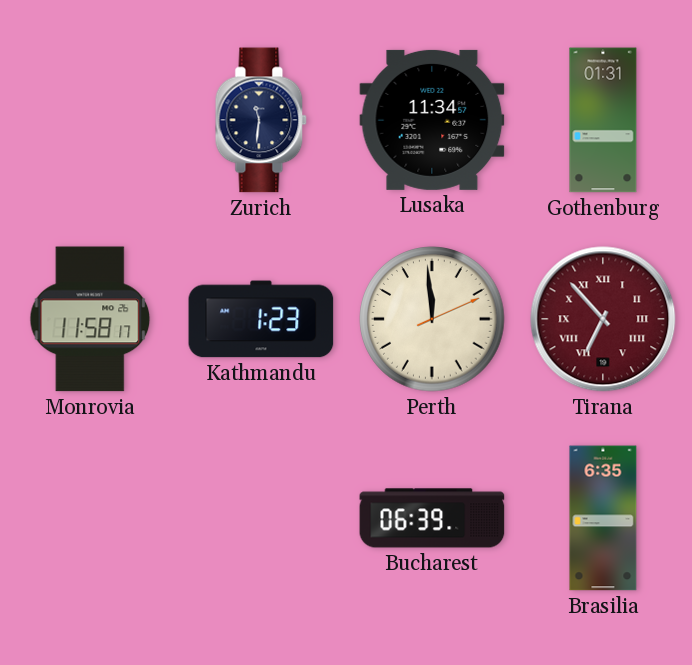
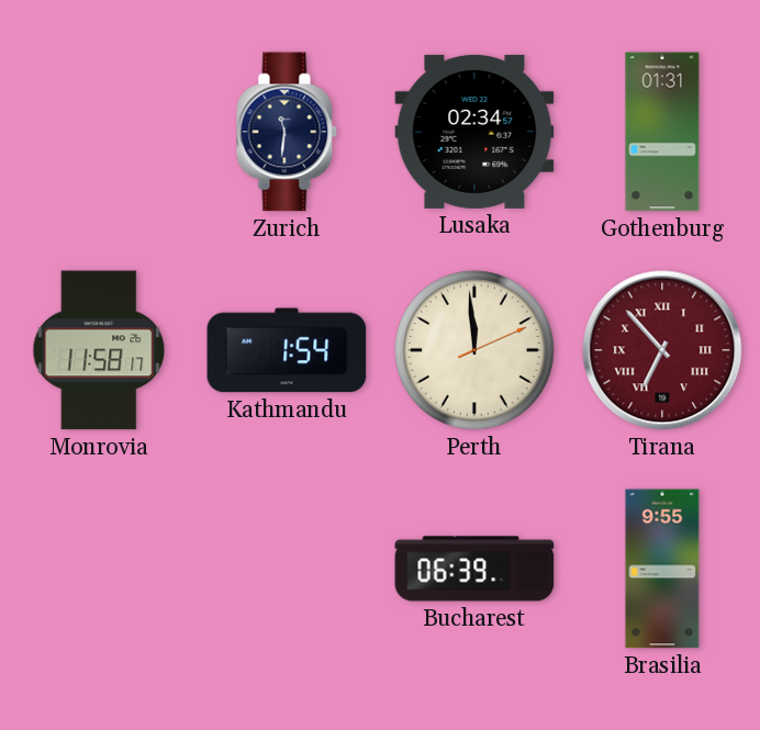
Lusaka: 11:34 -> 02:34 (474, 132)
Kathmandu: 1:23 -> 1:54 (287, 350)
Brasilia: 6:35 -> 9:55 (662, 569)
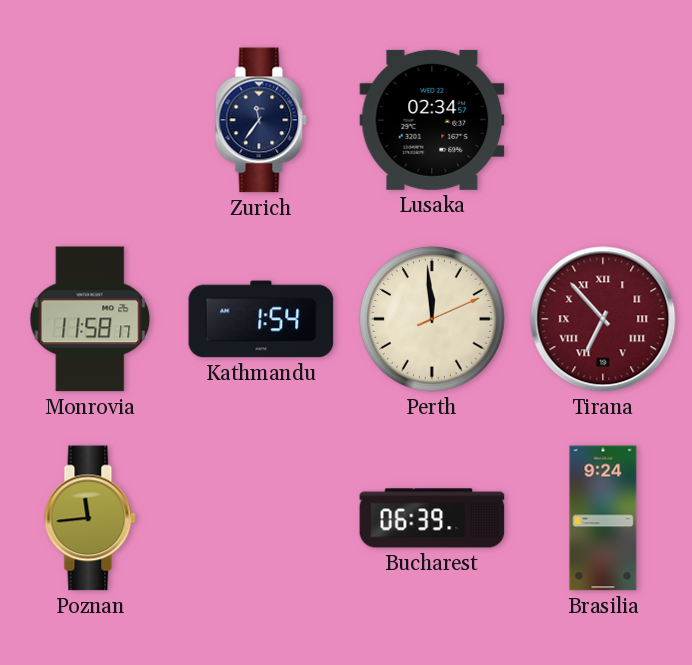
Zurich: 11:31 -> 11:36 (261, 120)
Gothenburg: 01:31 -> none (662, 132)
Poznan: none -> 11:44 (90, 518)
Brasilia: 9:55 -> 9:24 (603, 518)
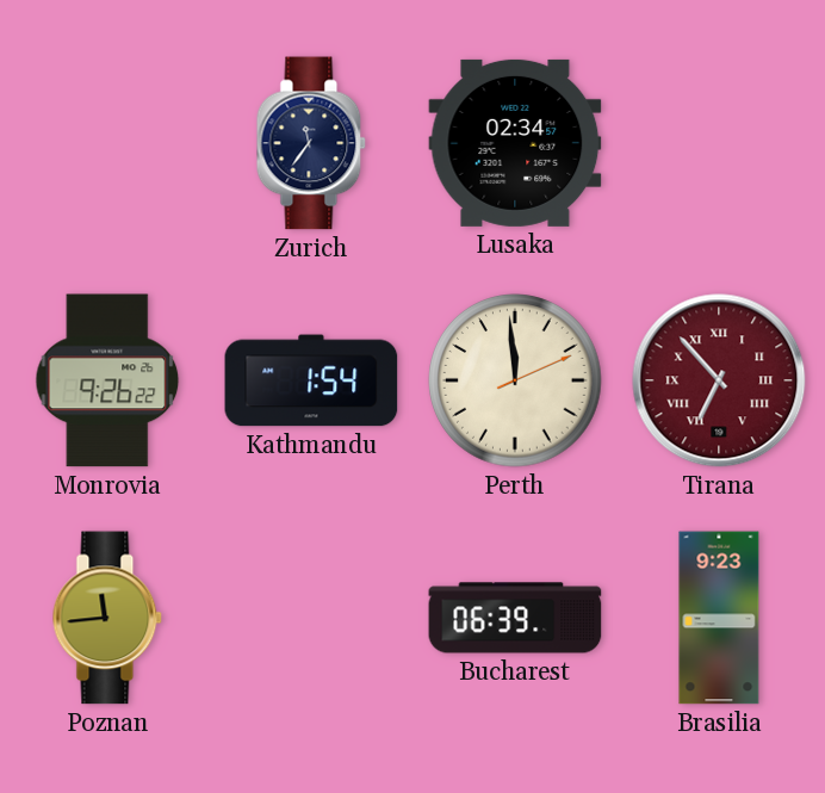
Monrovia: 11:58 -> 9:26 (107, 380)
Brasilia: 9:24 -> 9:23 (719, 618)
